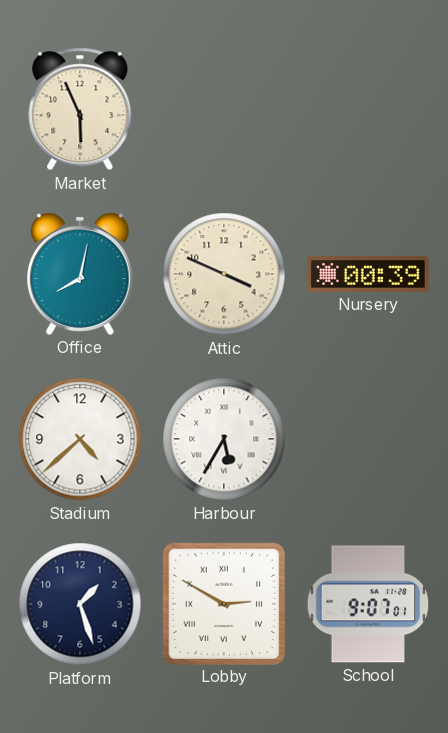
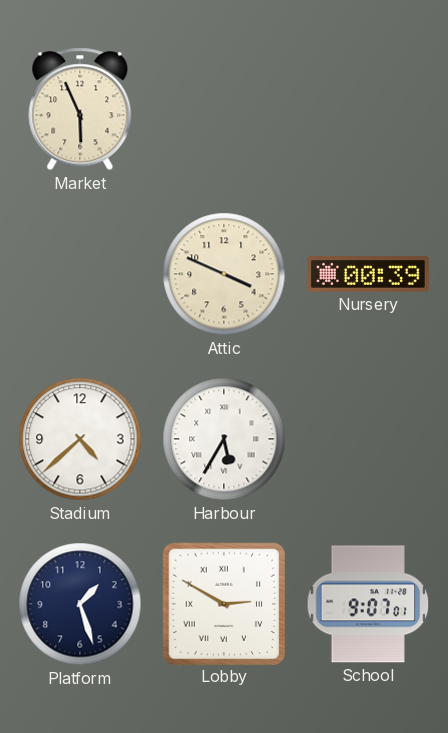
Office: 8:02 -> none (81, 274)
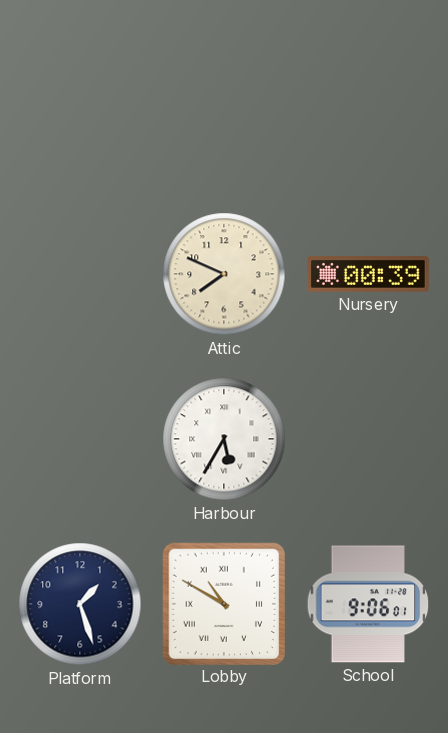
Market: 5:56 -> none (80, 109)
Attic: 3:49 -> 7:49 (224, 274)
Stadium: 4:38 -> none (80, 439)
Lobby: 2:50 -> 10:50 (223, 603)
School: 9:07 -> 9:06 (368, 604)
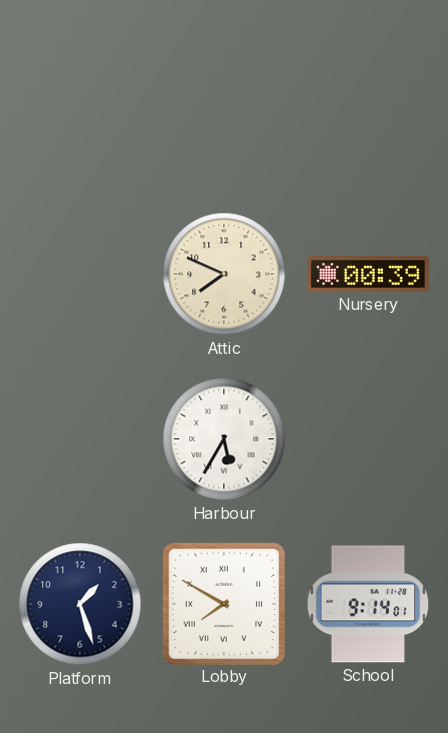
Lobby: 10:50 -> 7:50 (223, 603)
School: 9:06 -> 9:14 (368, 604)
